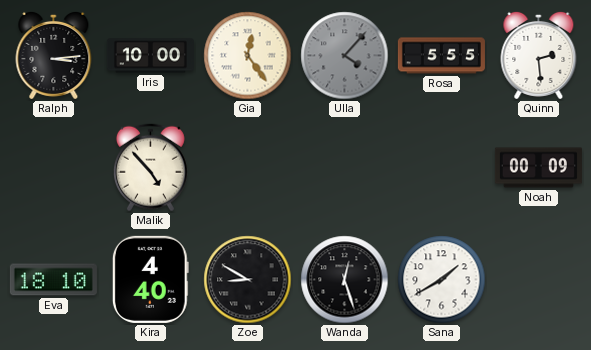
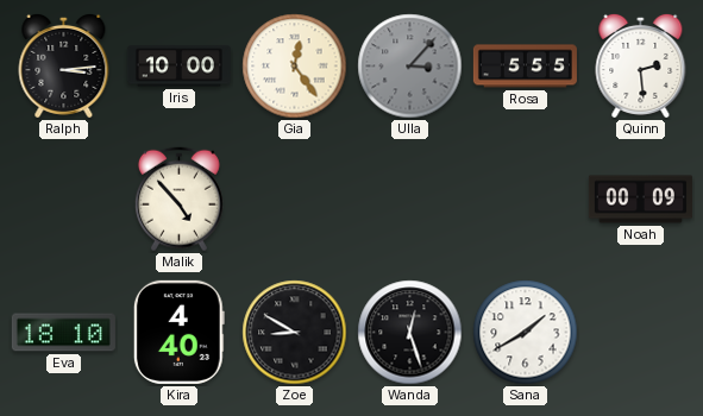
Ulla: 4:07 -> 3:07 (410, 67)
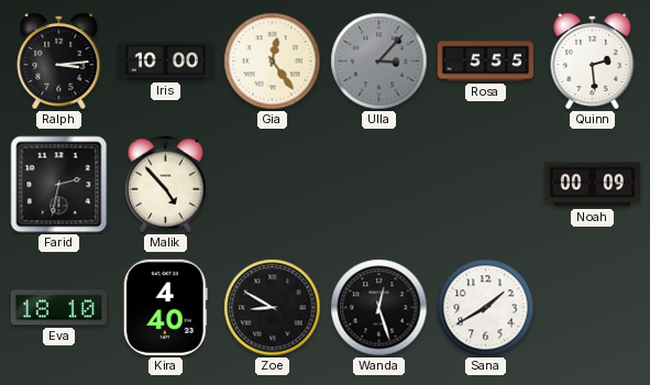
Farid: none -> 2:32 (59, 185)
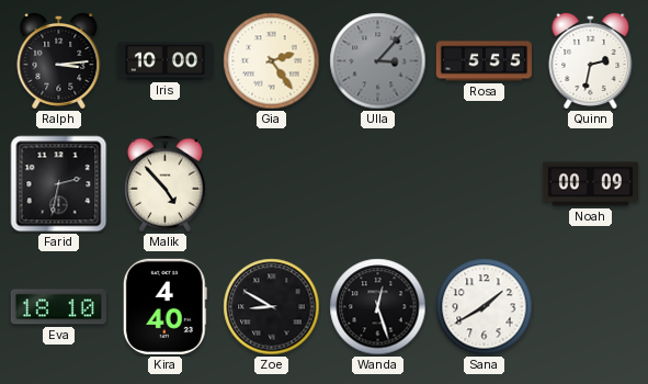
Gia: 12:24 -> 2:24 (272, 61)
Quinn: 2:29 -> 2:32 (591, 60)
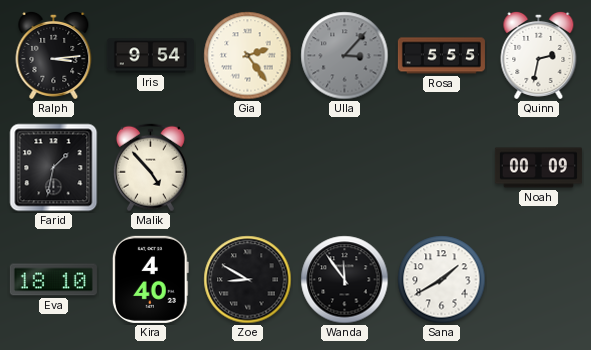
Iris: 10:00 -> 9:54 (150, 56)
Farid: 2:32 -> 1:32 (54, 168)
Wanda: 12:27 -> 11:54 (345, 280)
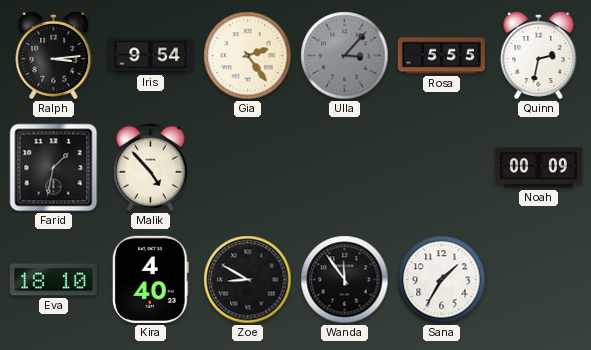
Sana: 1:40 -> 1:35 (442, 280)
